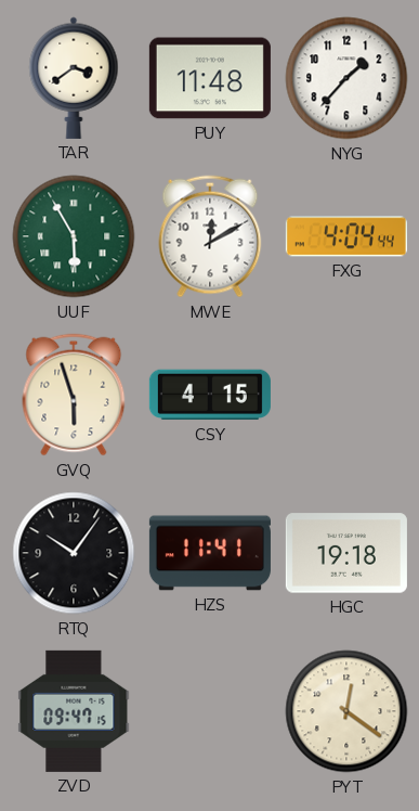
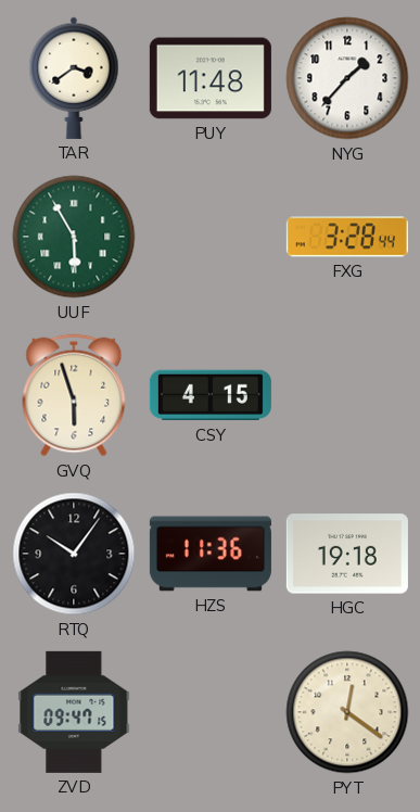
MWE: 12:10 -> none (210, 236)
FXG: 4:04 -> 3:28 (347, 237)
HZS: 11:41 -> 11:36 (211, 554)
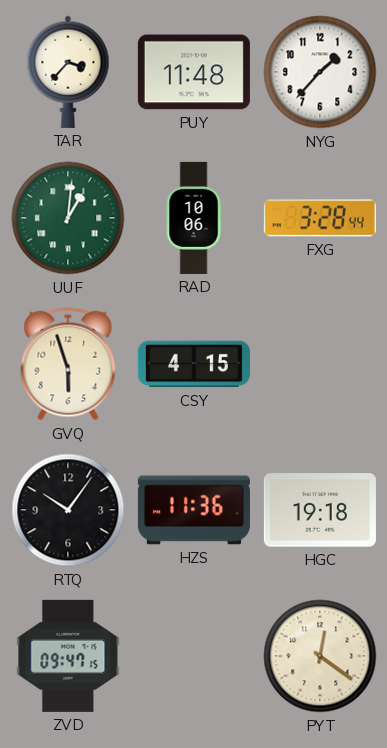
TAR: 3:39 -> 3:37 (68, 72)
UUF: 5:55 -> 1:01 (68, 218)
RAD: none -> 10:06 (194, 218)
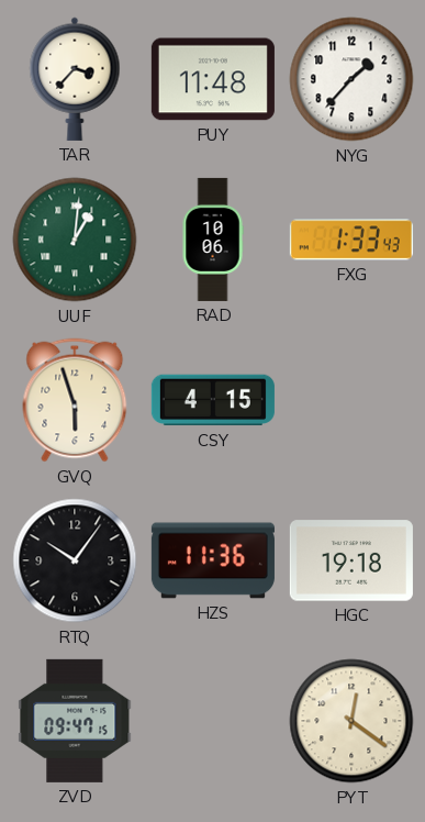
FXG: 3:28 -> 1:33 (351, 240)
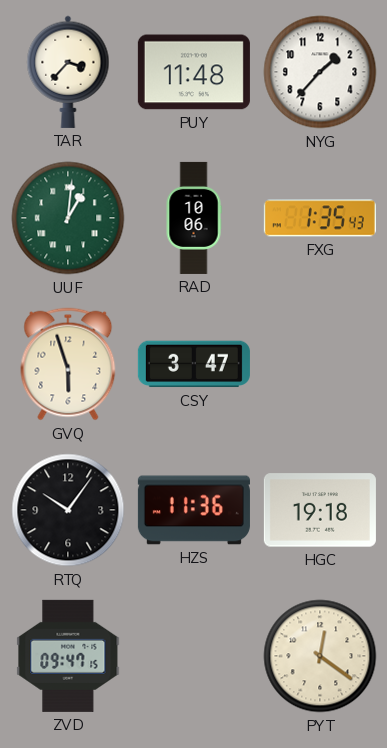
FXG: 1:33 -> 1:35 (320, 218)
CSY: 4:15 -> 3:47 (194, 364)
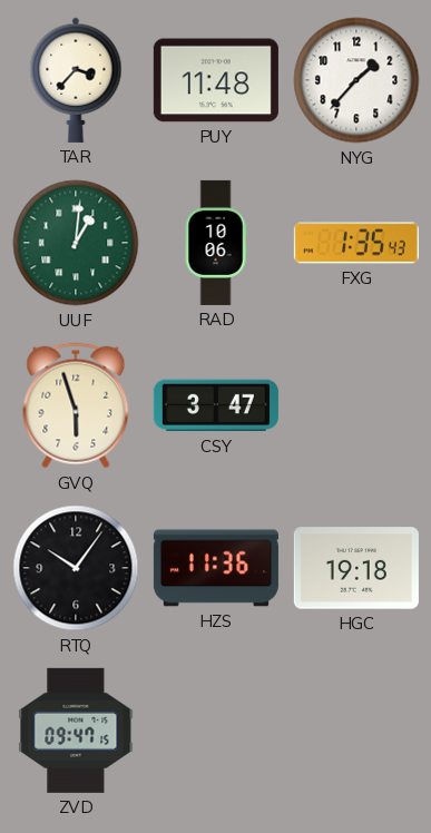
PYT: 12:21 -> none (320, 656)
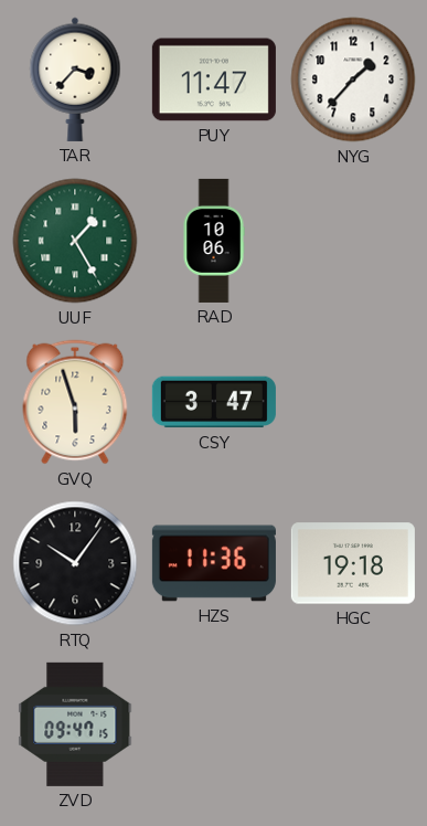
PUY: 11:48 -> 11:47 (214, 80)
UUF: 1:01 -> 1:25 (75, 241)
FXG: 1:35 -> none (356, 243)
